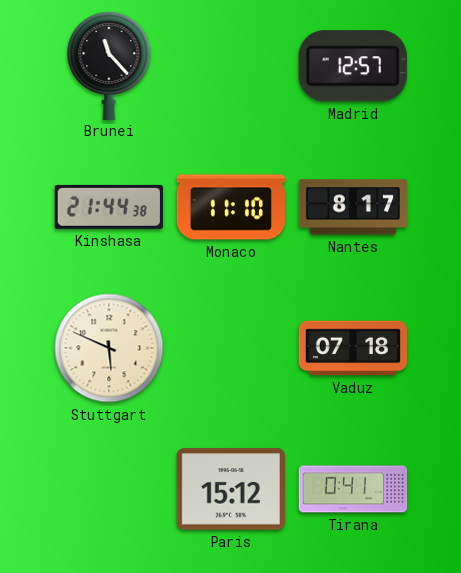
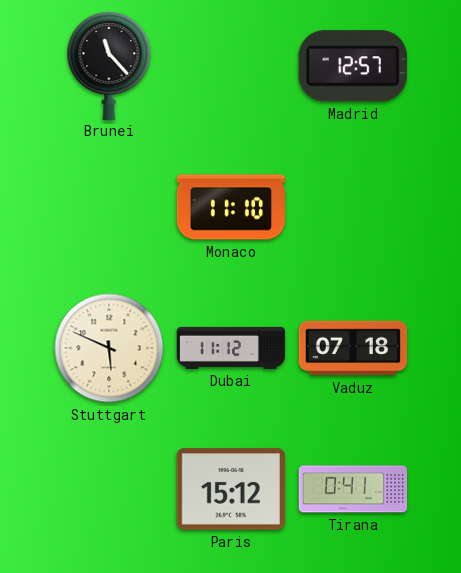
Kinshasa: 21:44 -> none (109, 207)
Nantes: 8:17 -> none (352, 207)
Dubai: none -> 11:12 (231, 348)
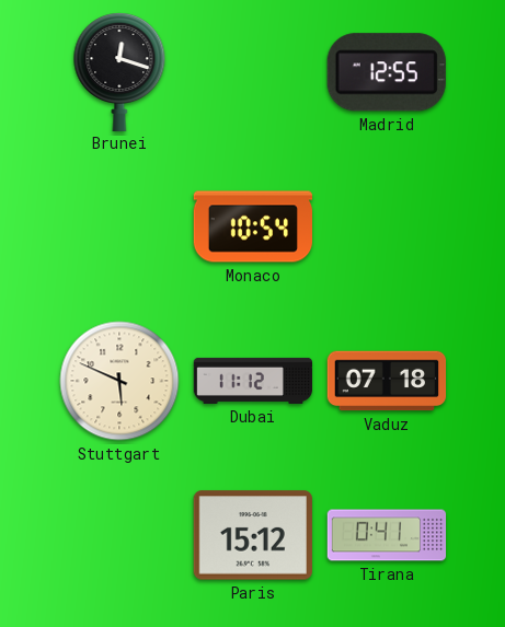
Brunei: 11:23 -> 12:18 (119, 71)
Madrid: 12:57 -> 12:55 (387, 72)
Monaco: 11:10 -> 10:54 (253, 227)
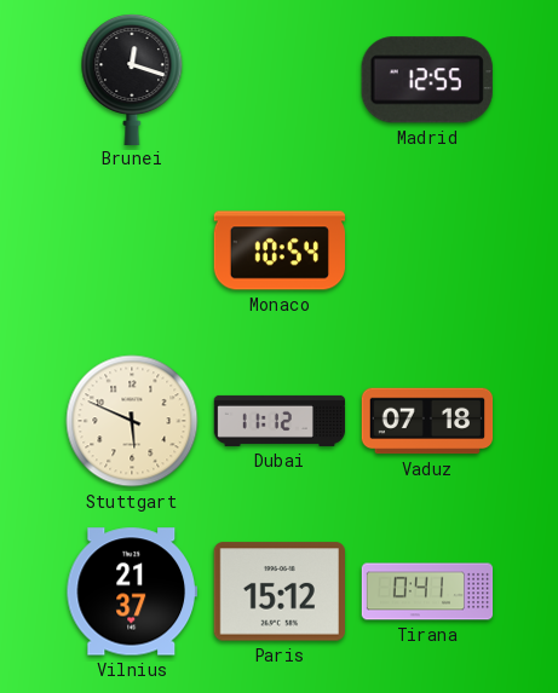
Vilnius: none -> 21:37 (131, 591)
